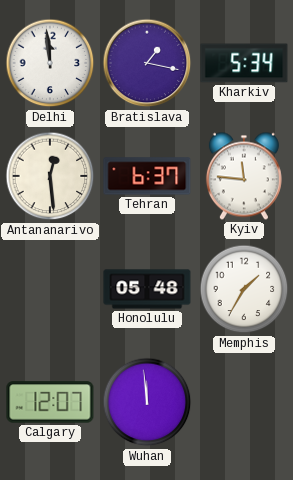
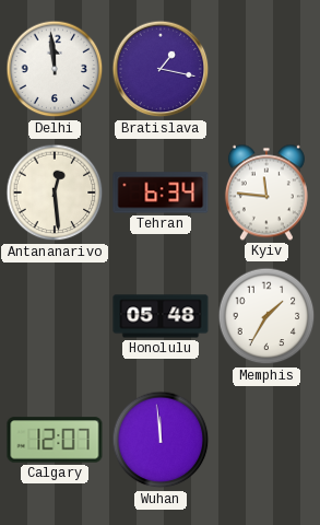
Kharkiv: 5:34 -> none (244, 63)
Tehran: 6:37 -> 6:34 (161, 192)
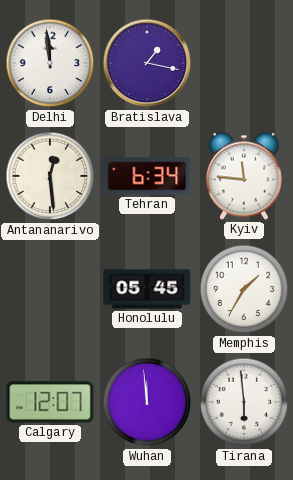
Honolulu: 05:48 -> 05:45 (147, 289)
Tirana: none -> 5:59 (244, 402)
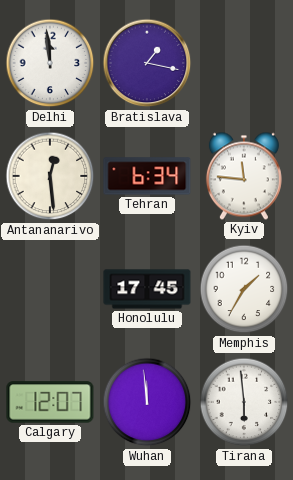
Honolulu: 05:45 -> 17:45 (147, 289)
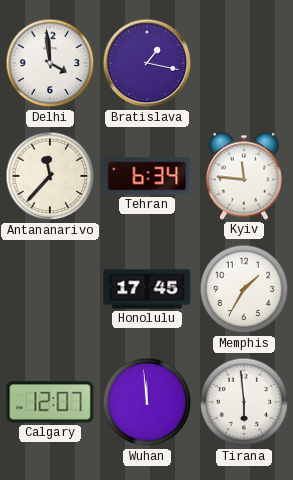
Delhi: 11:59 -> 3:59 (50, 63)
Antananarivo: 12:29 -> 11:37 (50, 176)
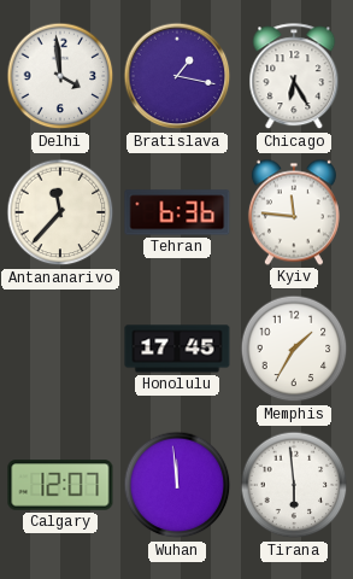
Chicago: none -> 6:25 (294, 77)
Tehran: 6:34 -> 6:36 (177, 212)
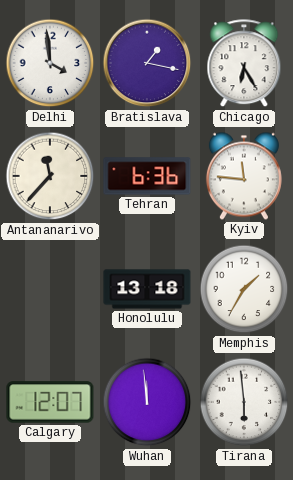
Honolulu: 17:45 -> 13:18 (147, 289)
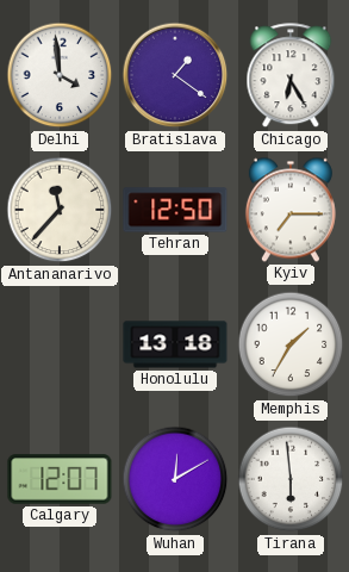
Bratislava: 1:17 -> 1:21 (175, 75)
Tehran: 6:36 -> 12:50 (175, 210)
Kyiv: 11:46 -> 7:15 (291, 210)
Wuhan: 11:59 -> 12:10 (175, 479)
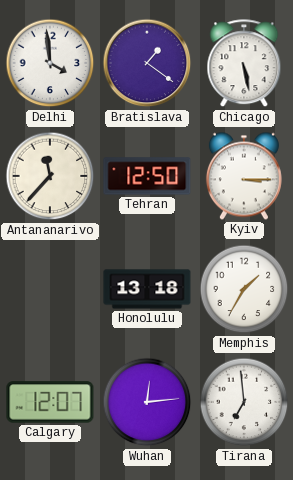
Chicago: 6:25 -> 5:28 (244, 64)
Kyiv: 7:15 -> 3:15 (244, 176)
Wuhan: 12:10 -> 12:14 (147, 402)
Tirana: 5:59 -> 6:59 (244, 402)
